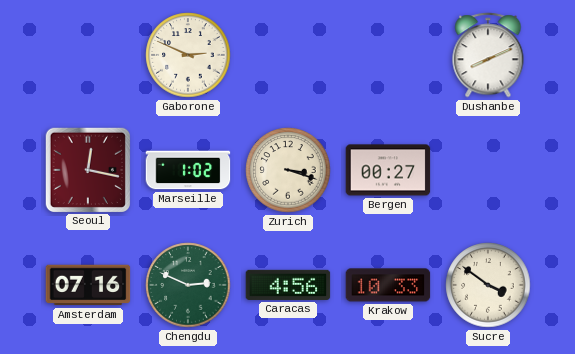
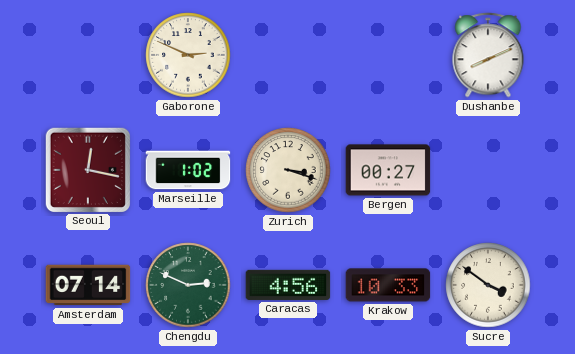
Amsterdam: 07:16 -> 07:14 (88, 285)
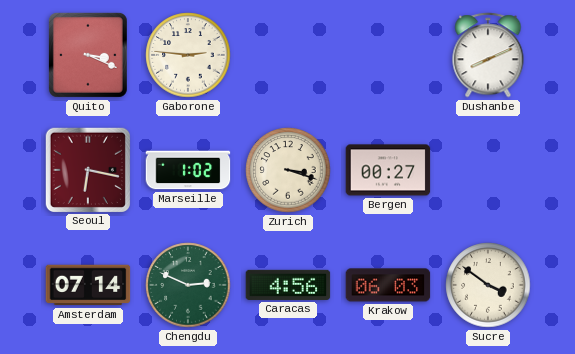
Quito: none -> 3:19 (88, 55)
Gaborone: 2:49 -> 2:46 (188, 55)
Seoul: 12:17 -> 6:17 (87, 169)
Krakow: 10:33 -> 06:03 (388, 285)
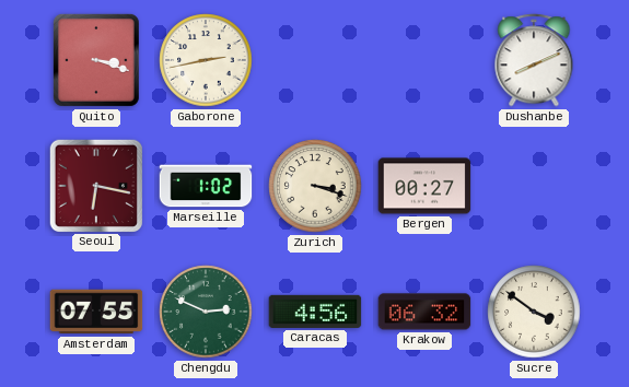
Quito: 3:19 -> 3:18 (96, 60)
Gaborone: 2:46 -> 2:43 (206, 60)
Amsterdam: 07:14 -> 07:55 (96, 312)
Krakow: 06:03 -> 06:32 (424, 312)
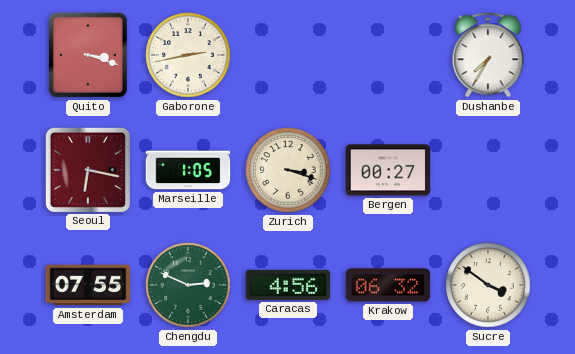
Dushanbe: 8:11 -> 7:35 (488, 55)
Marseille: 1:02 -> 1:05 (188, 170)
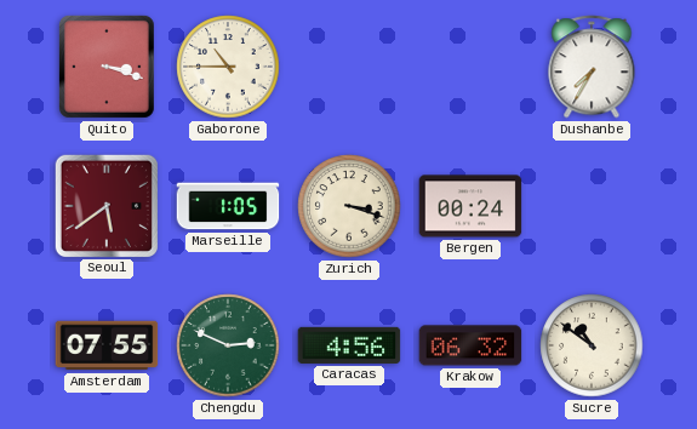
Gaborone: 2:43 -> 10:45 (228, 67)
Seoul: 6:17 -> 5:39 (105, 205)
Bergen: 00:27 -> 00:24 (470, 206)
Sucre: 3:51 -> 10:51 (592, 345)
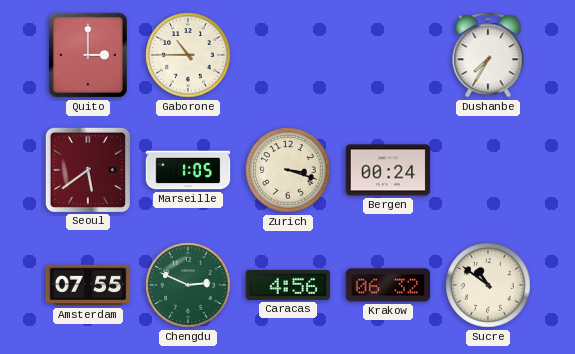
Quito: 3:18 -> 3:00 (88, 55)
